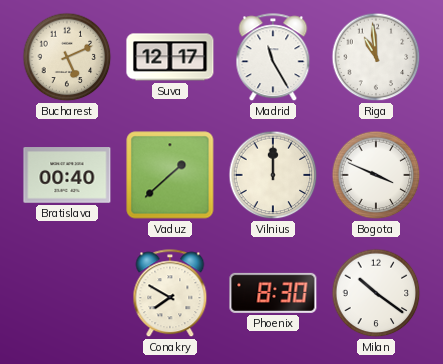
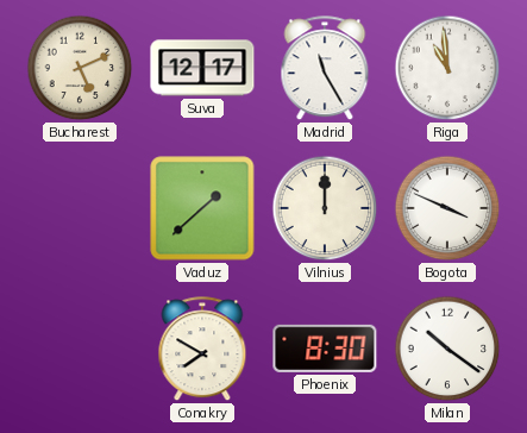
Bratislava: 00:40 -> none (67, 175)
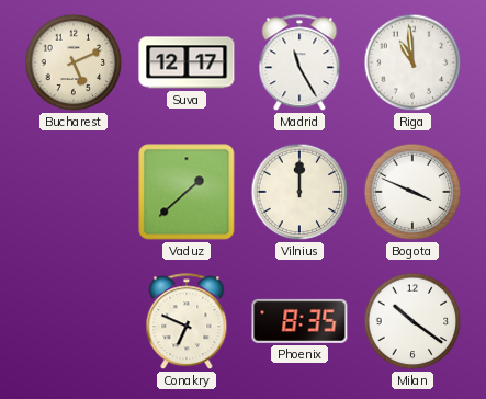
Conakry: 7:50 -> 6:49 (187, 322)
Phoenix: 8:30 -> 8:35 (299, 321)
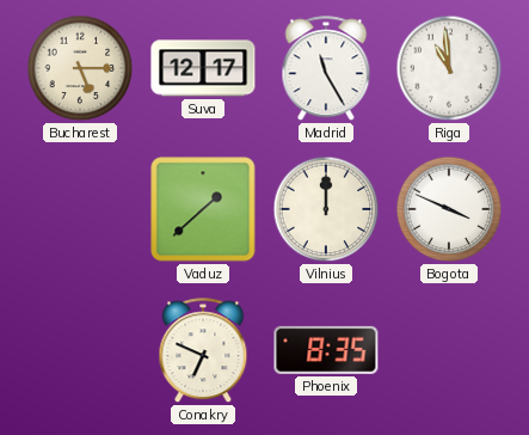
Bucharest: 5:11 -> 5:15 (80, 68)
Milan: 10:21 -> none (412, 321)
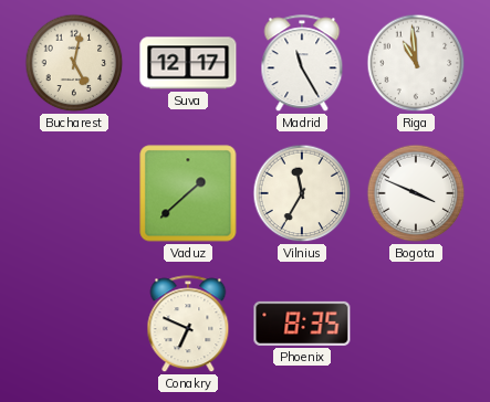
Bucharest: 5:15 -> 5:02 (74, 63)
Vilnius: 12:00 -> 11:35 (302, 193)
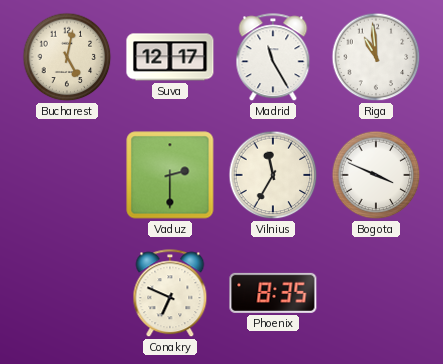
Vaduz: 1:38 -> 2:30 (170, 175)
